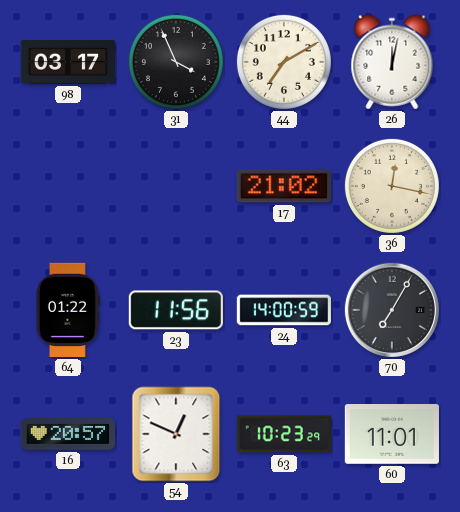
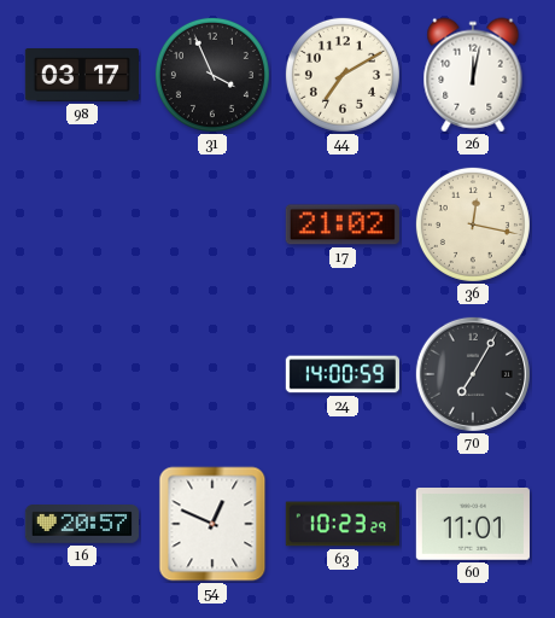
64: 01:22 -> none (67, 310)
23: 11:56 -> none (176, 310)
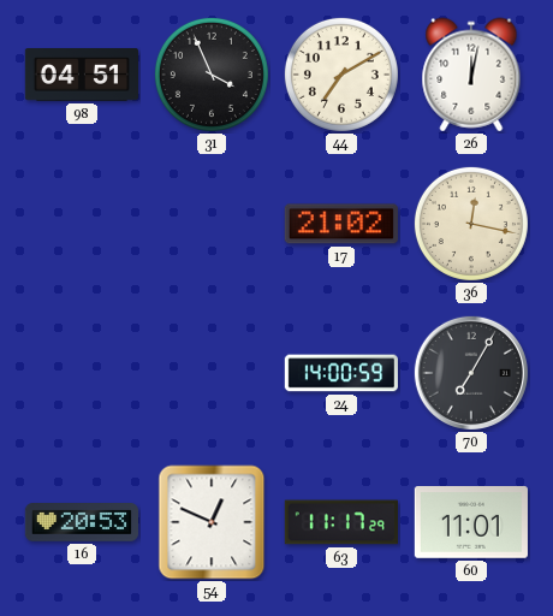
98: 03:17 -> 04:51 (81, 76)
16: 20:57 -> 20:53 (81, 523)
63: 10:23 -> 11:17 (341, 522)
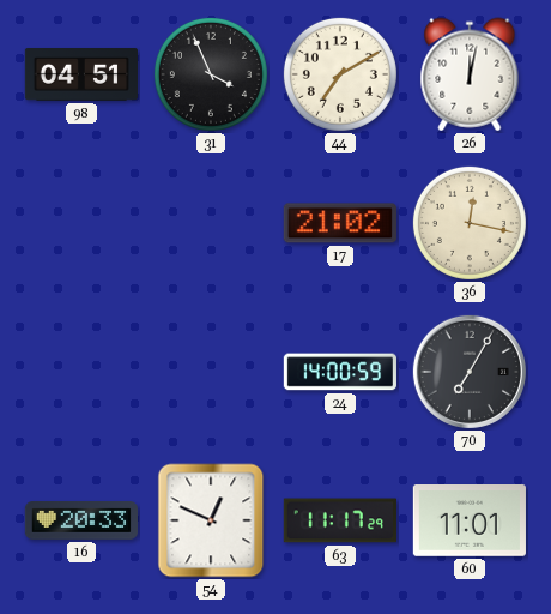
16: 20:53 -> 20:33 (80, 522)
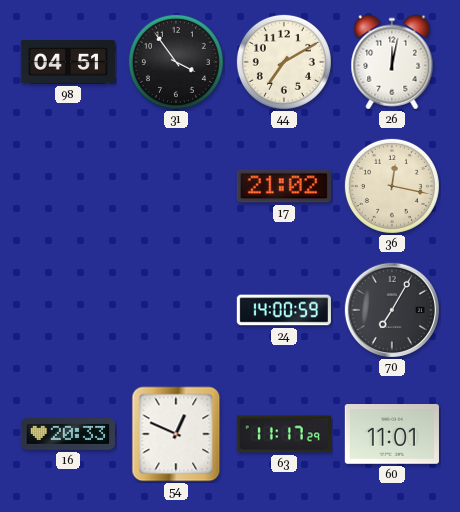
31: 3:56 -> 3:54 (176, 62)
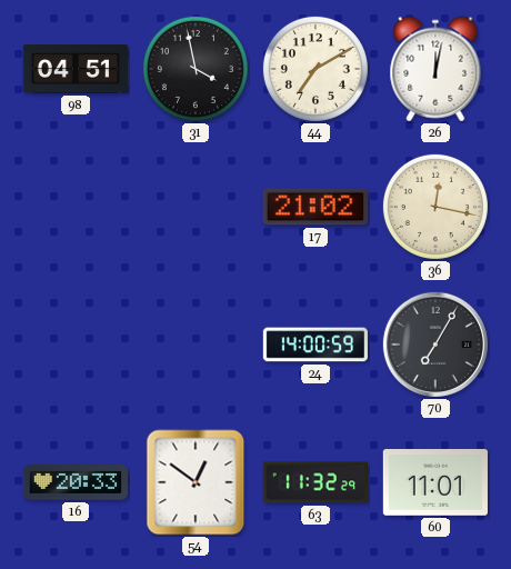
31: 3:54 -> 3:58 (196, 69)
54: 12:49 -> 12:51 (196, 482)
63: 11:17 -> 11:32 (315, 482)
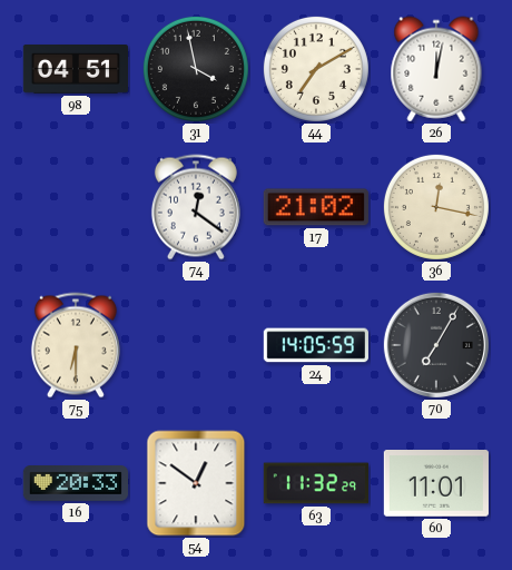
74: none -> 12:21 (196, 207)
75: none -> 6:30 (76, 345)
24: 14:00 -> 14:05 (316, 345)
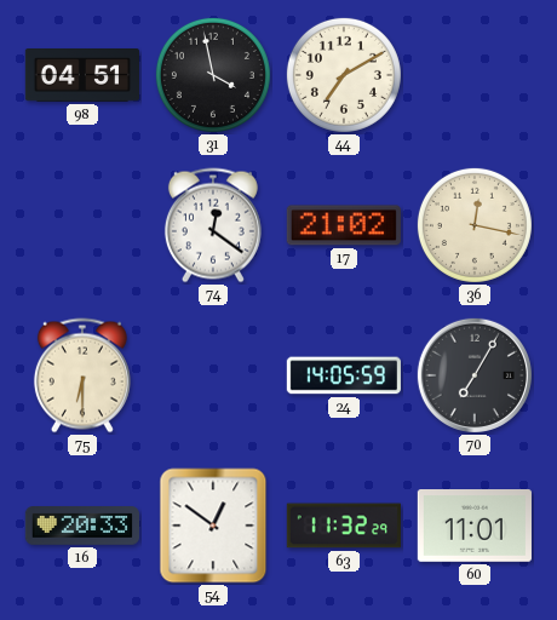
26: 12:02 -> none (436, 69)
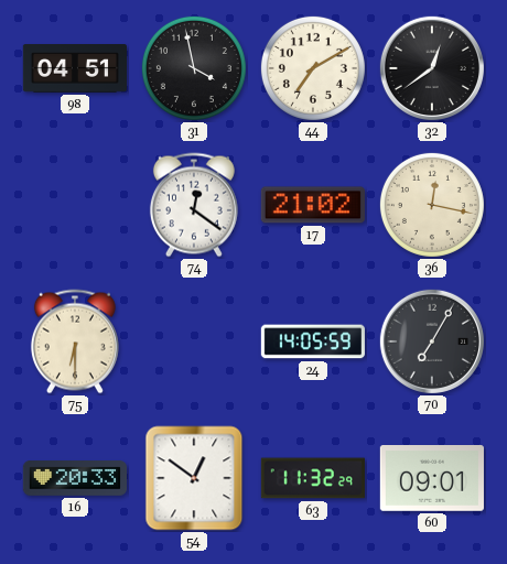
32: none -> 12:39 (432, 68)
60: 11:01 -> 09:01 (432, 479)
